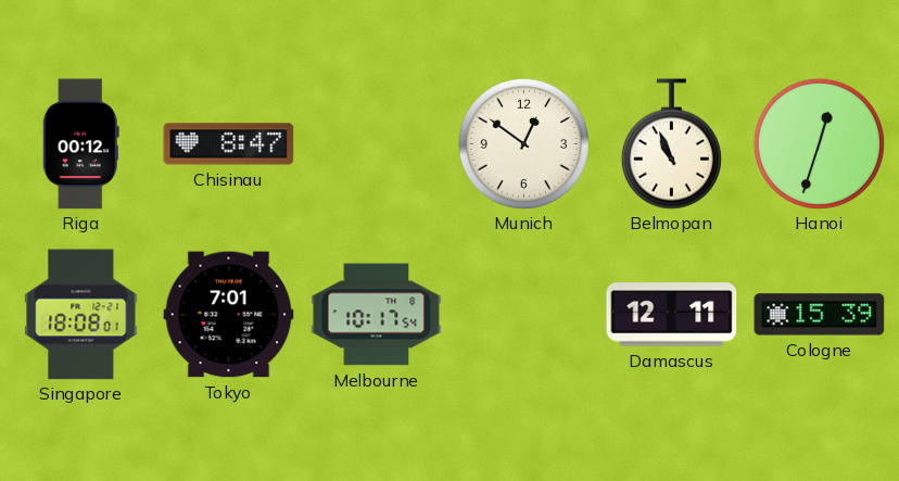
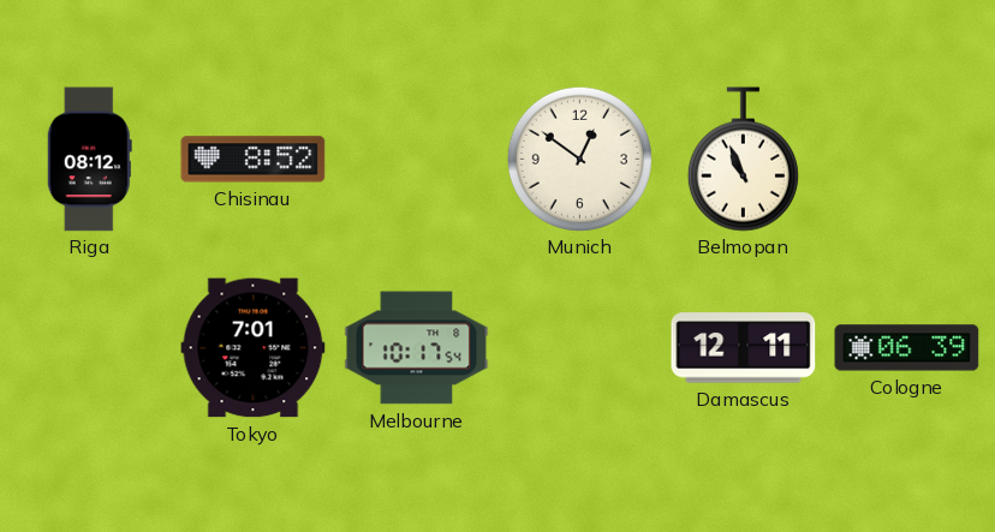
Riga: 00:12 -> 08:12 (89, 160)
Chisinau: 8:47 -> 8:52 (254, 160)
Hanoi: 12:33 -> none (819, 143)
Singapore: 18:08 -> none (81, 315)
Cologne: 15:39 -> 06:39 (907, 348)
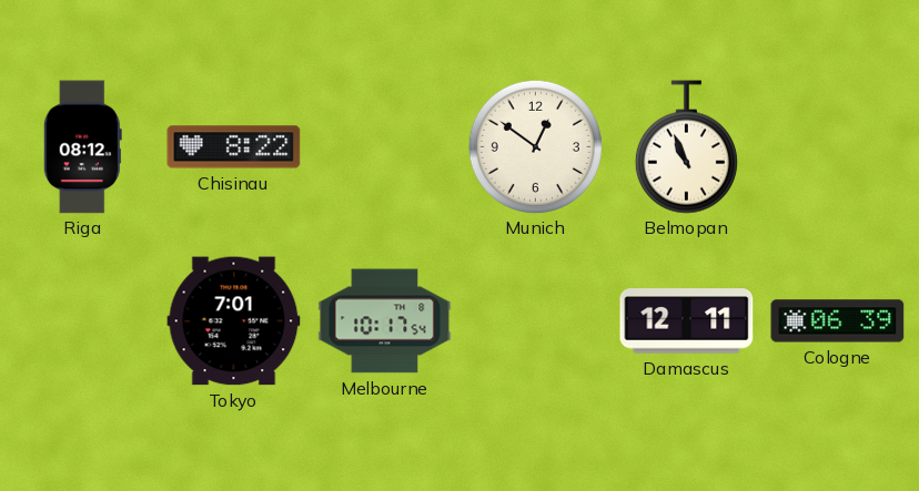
Chisinau: 8:52 -> 8:22 (234, 147)
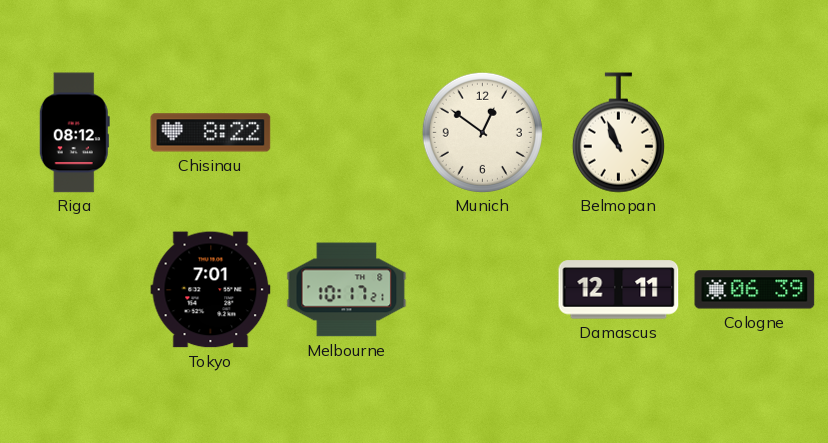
Melbourne: 10:17:54 -> 10:17:21 (347, 290)
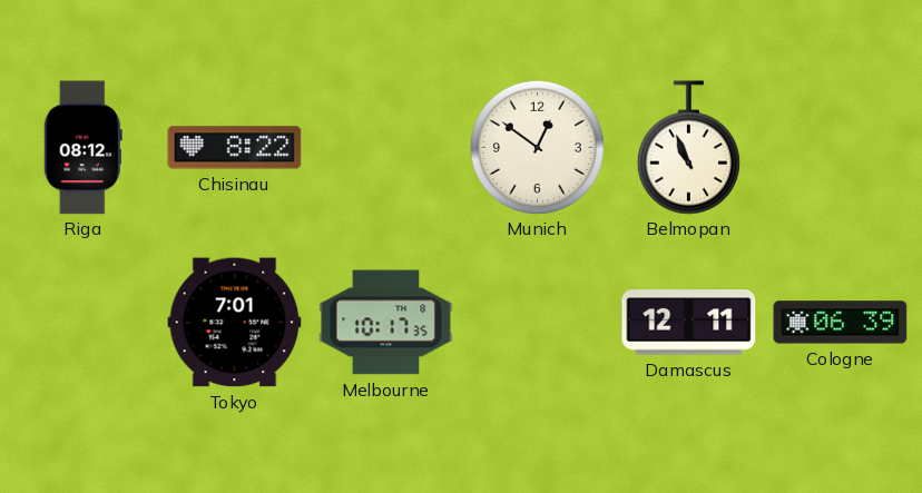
Melbourne: 10:17:21 -> 10:17:35 (386, 323)
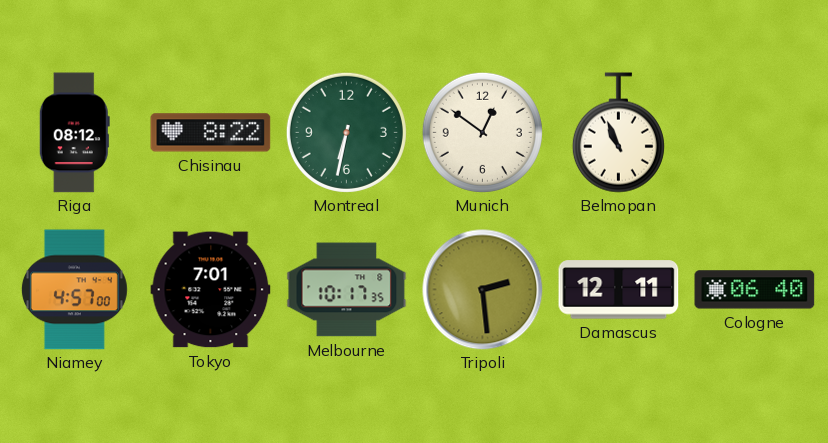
Montreal: none -> 6:32 (346, 132)
Niamey: none -> 4:57 (74, 290)
Tripoli: none -> 2:29 (483, 290)
Cologne: 06:39 -> 06:40 (755, 290)
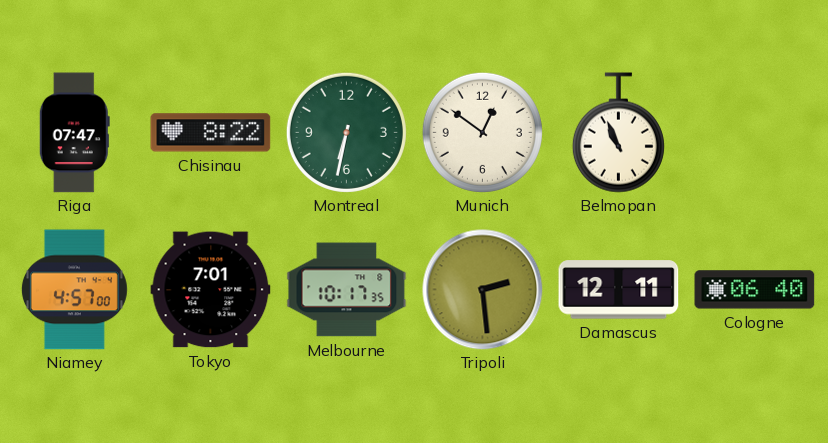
Riga: 08:12 -> 07:47 (74, 133)
